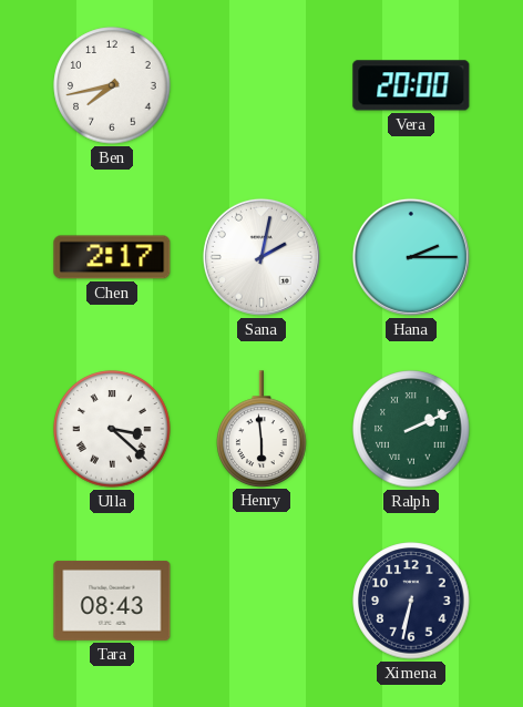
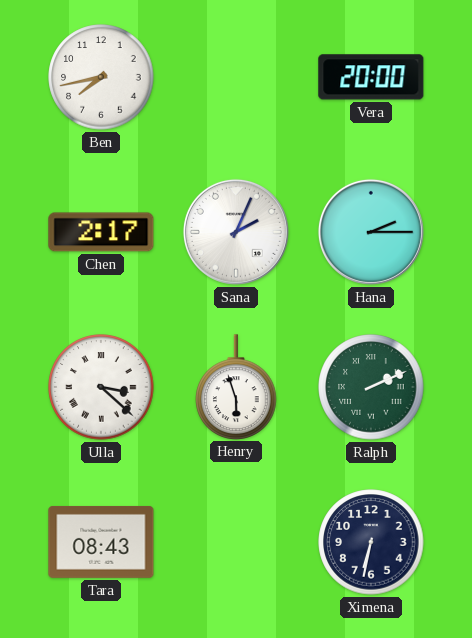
Sana: 2:02 -> 2:04 (236, 232)
Henry: 5:59 -> 5:57 (236, 387)
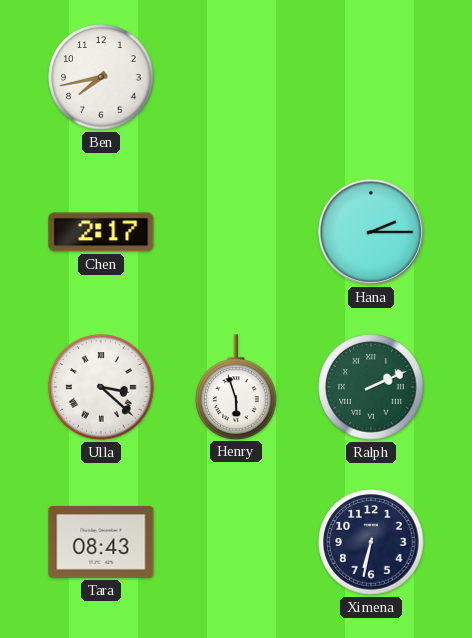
Vera: 20:00 -> none (371, 77)
Sana: 2:04 -> none (236, 232)
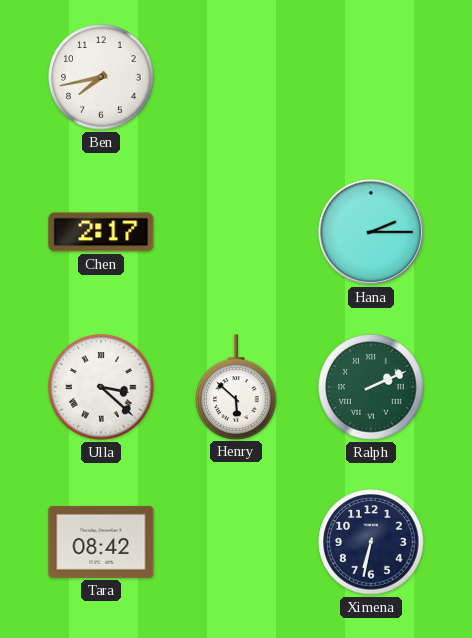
Henry: 5:57 -> 5:52 (236, 387)
Tara: 08:43 -> 08:42 (101, 542)
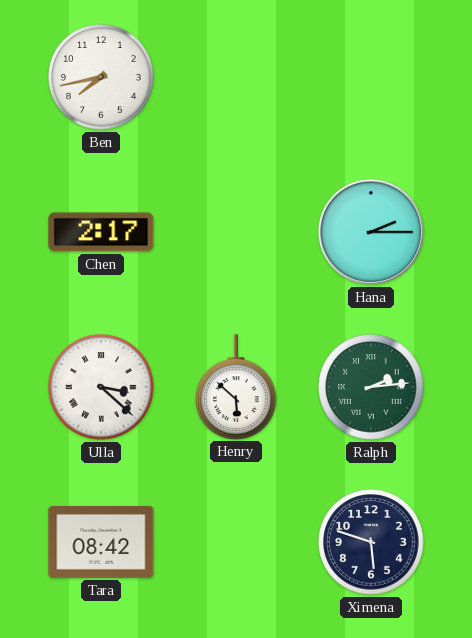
Ralph: 2:11 -> 2:14 (371, 387)
Ximena: 6:32 -> 5:48 (371, 542)
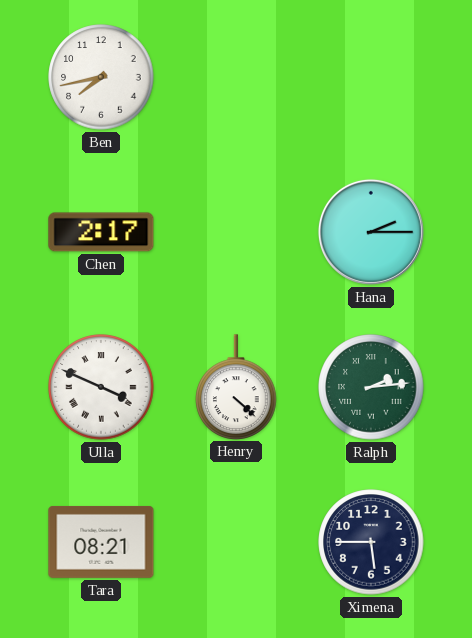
Ulla: 3:22 -> 3:49 (101, 387)
Henry: 5:52 -> 4:22 (236, 387)
Tara: 08:42 -> 08:21 (101, 542)
Ximena: 5:48 -> 5:45 (371, 542)
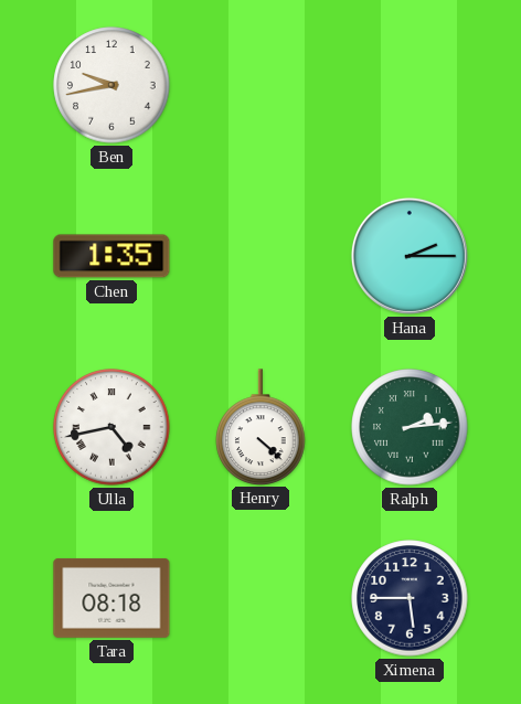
Ben: 7:43 -> 9:43 (111, 85)
Chen: 2:17 -> 1:35 (111, 256)
Ulla: 3:49 -> 4:43 (111, 427)
Tara: 08:21 -> 08:18 (111, 598)
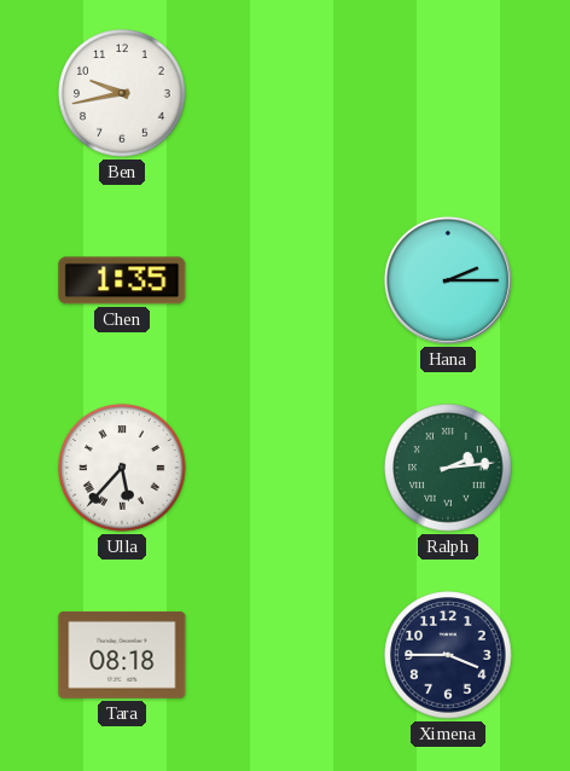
Ulla: 4:43 -> 5:37 (122, 468)
Henry: 4:22 -> none (260, 427)
Ximena: 5:45 -> 3:45 (448, 655)
